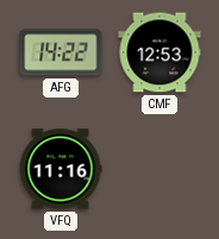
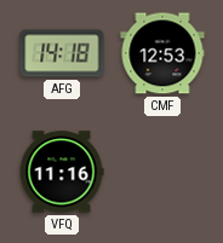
AFG: 14:22 -> 14:18 (62, 53)
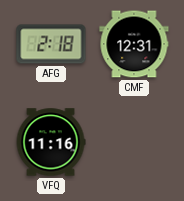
AFG: 14:18 -> 2:18 (51, 44)
CMF: 12:53 -> 12:31 (134, 44)
